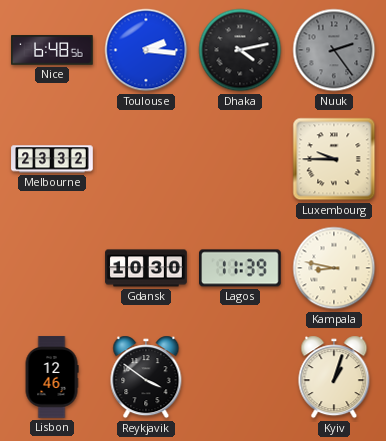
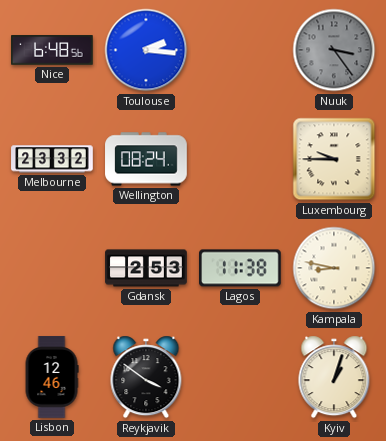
Dhaka: 4:13 -> none (240, 50)
Nuuk: 2:24 -> 3:24 (334, 50)
Wellington: none -> 08:24 (146, 159)
Gdansk: 10:30 -> 2:53 (146, 268)
Lagos: 11:39 -> 11:38 (241, 268)
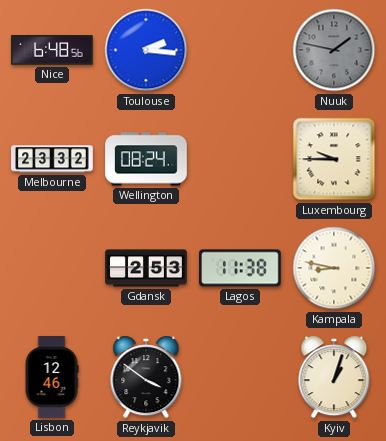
Nuuk: 3:24 -> 1:47 (334, 50)
